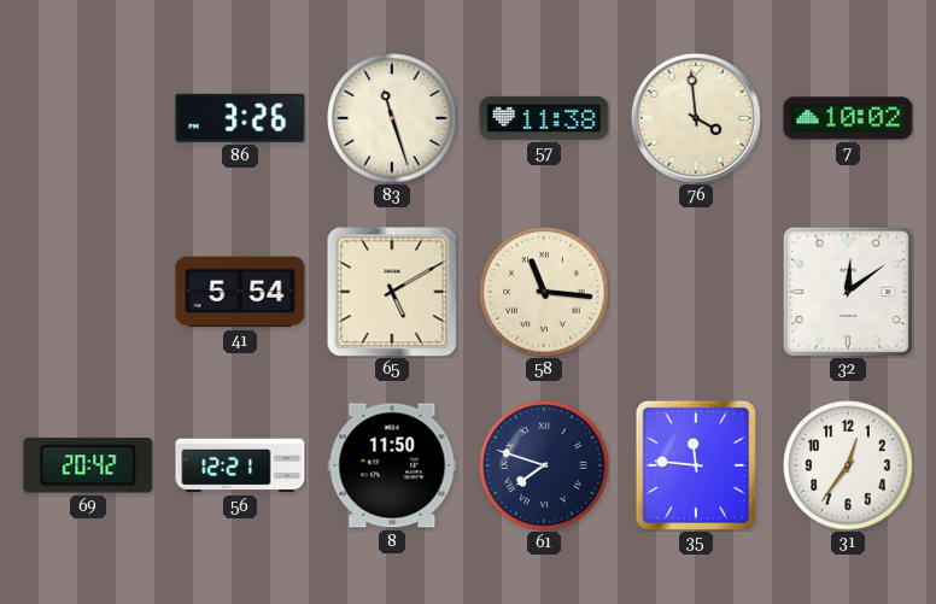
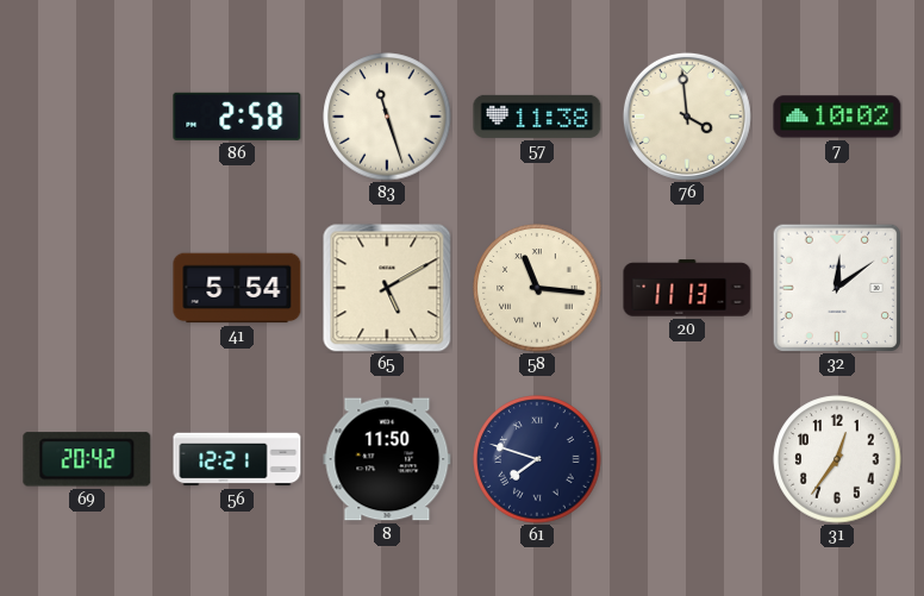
86: 3:26 -> 2:58 (237, 117)
20: none -> 11:13 (687, 288)
35: 11:46 -> none (696, 465)
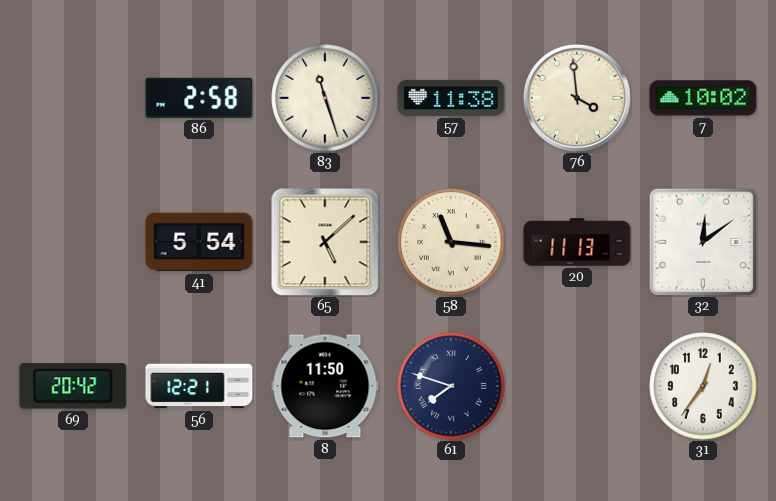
65: 5:10 -> 5:08 (325, 242)
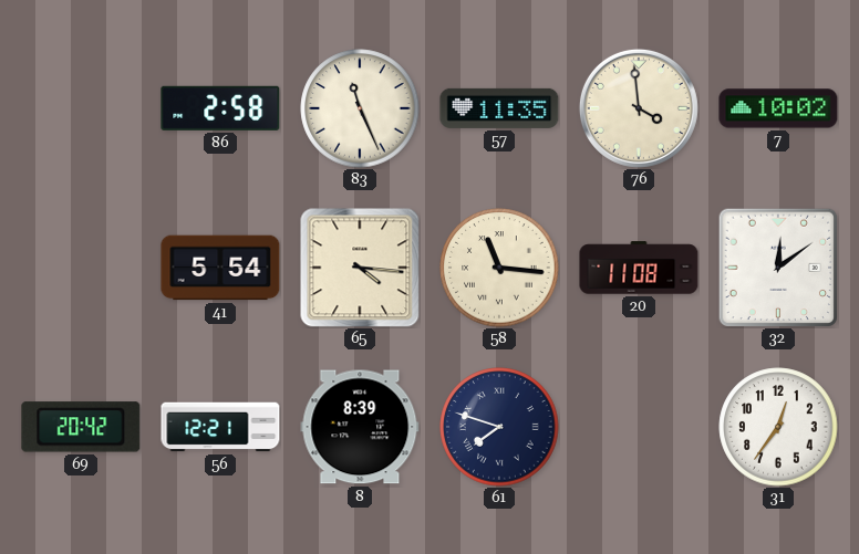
83: 11:27 -> 11:26 (360, 108)
57: 11:38 -> 11:35 (499, 108)
65: 5:08 -> 4:16 (360, 268)
20: 11:13 -> 11:08 (639, 268)
8: 11:50 -> 8:39 (360, 427)
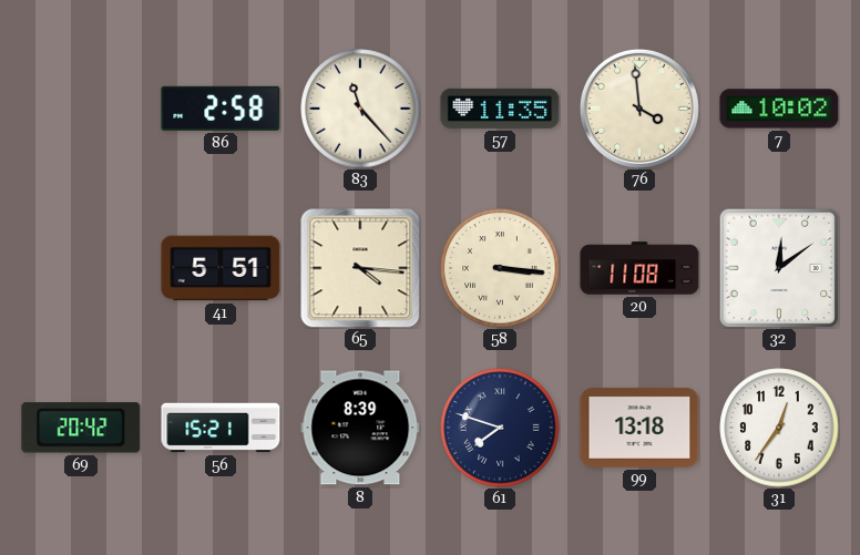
83: 11:26 -> 11:23 (360, 109)
41: 5:54 -> 5:51 (221, 268)
58: 11:16 -> 3:16 (500, 268)
56: 12:21 -> 15:21 (221, 428)
99: none -> 13:18 (639, 428)
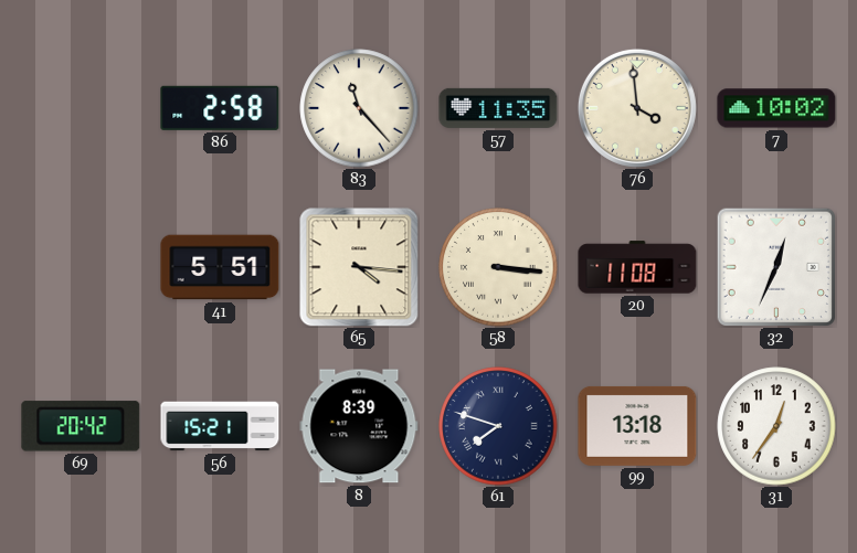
32: 12:09 -> 12:34 (775, 266)
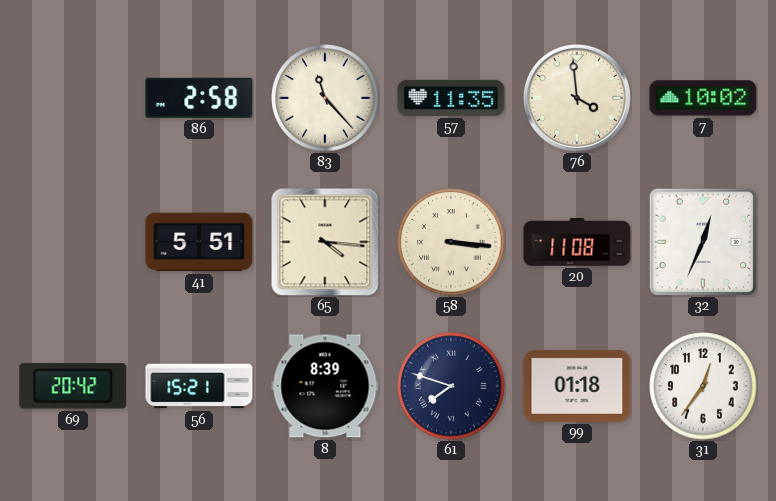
99: 13:18 -> 01:18 (577, 386)
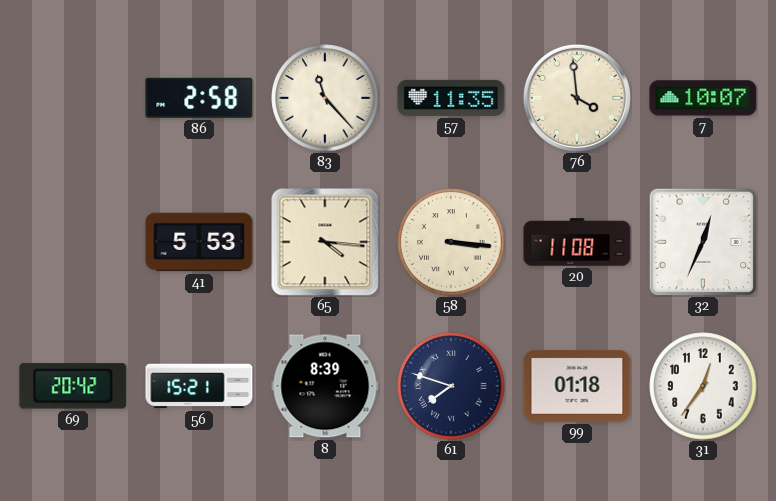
7: 10:02 -> 10:07 (703, 98)
41: 5:51 -> 5:53 (199, 242)
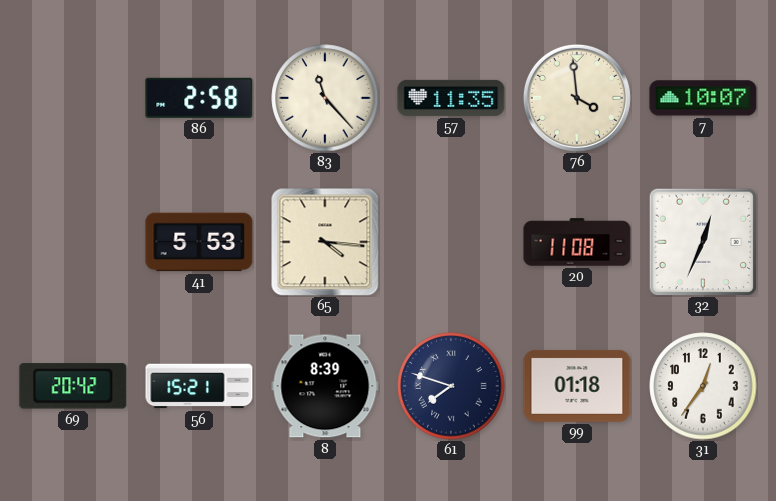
58: 3:16 -> none (451, 242)
